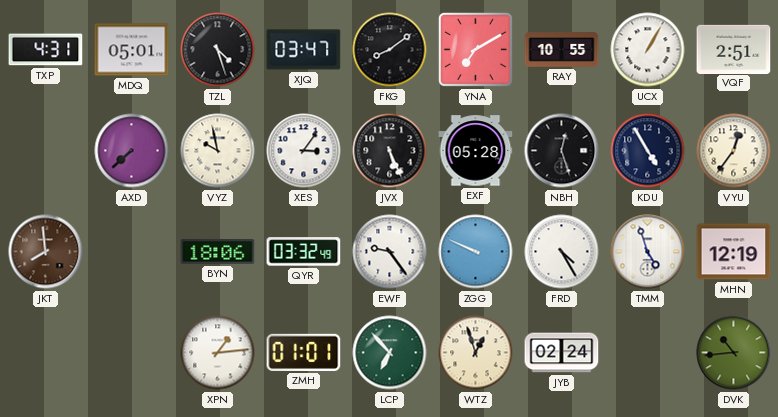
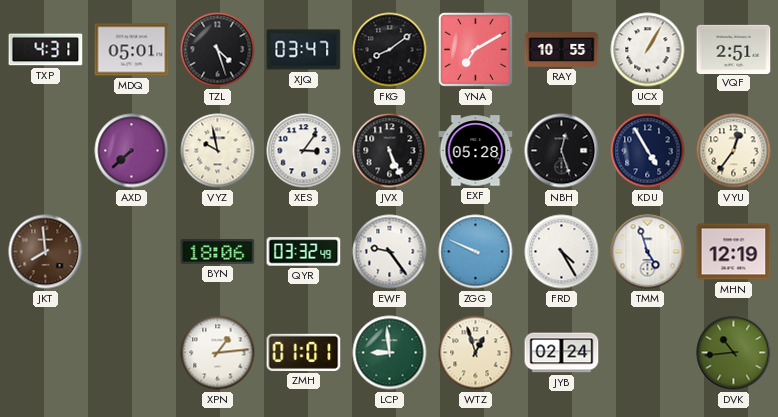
LCP: 6:53 -> 8:59 (390, 353)
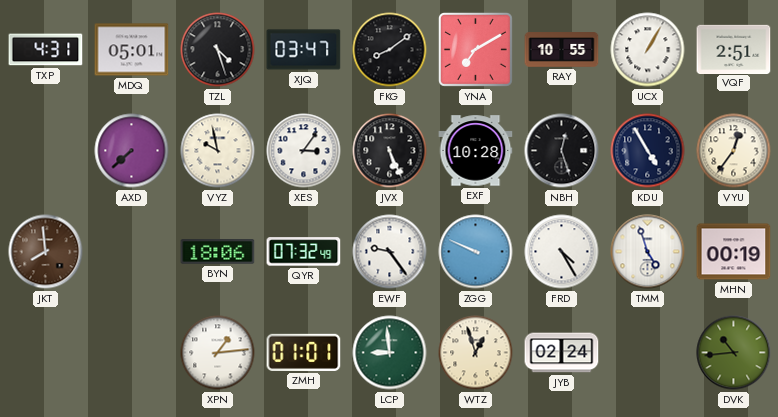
EXF: 05:28 -> 10:28 (476, 151)
QYR: 03:32 -> 07:32 (304, 252)
MHN: 12:19 -> 00:19 (734, 252)
